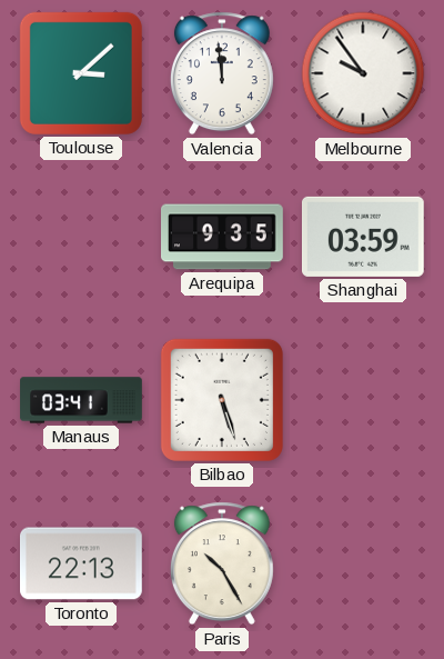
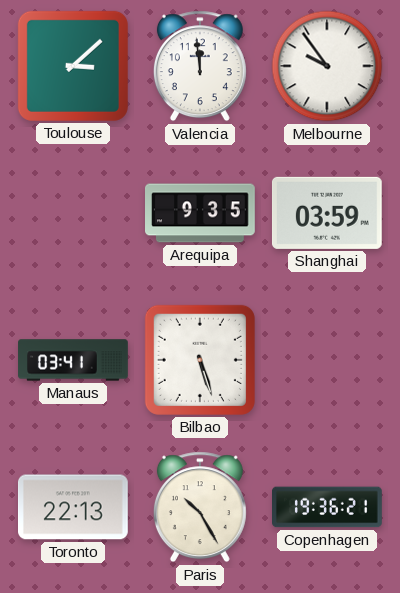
Copenhagen: none -> 19:36 (328, 507)
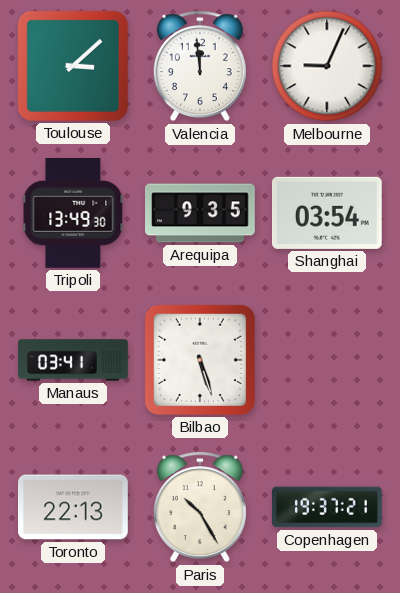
Melbourne: 9:54 -> 9:04 (327, 66)
Tripoli: none -> 13:49 (73, 213)
Shanghai: 03:59 -> 03:54 (327, 213)
Copenhagen: 19:36 -> 19:37 (328, 507)
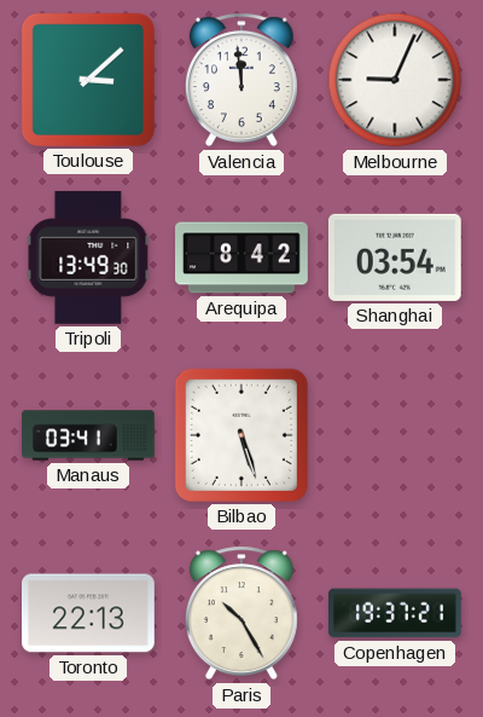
Arequipa: 9:35 -> 8:42 (241, 258)
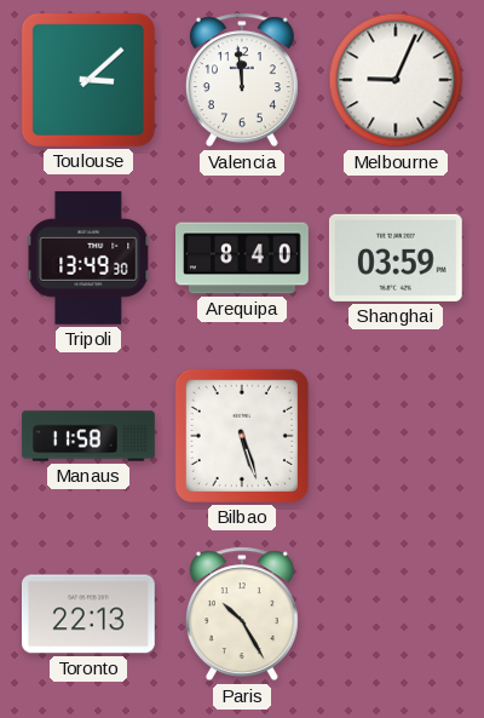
Arequipa: 8:42 -> 8:40 (242, 258)
Shanghai: 03:54 -> 03:59 (396, 258)
Manaus: 03:41 -> 11:58 (88, 436)
Copenhagen: 19:37 -> none (396, 613)
